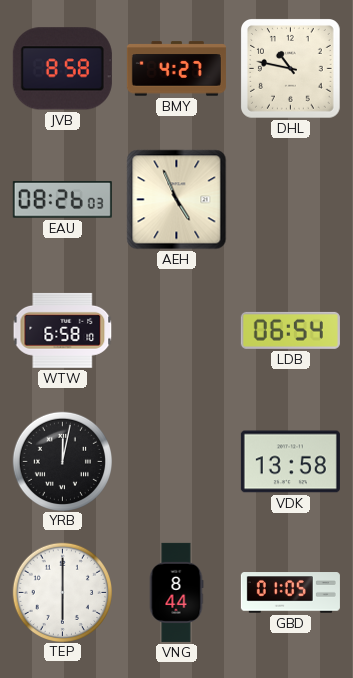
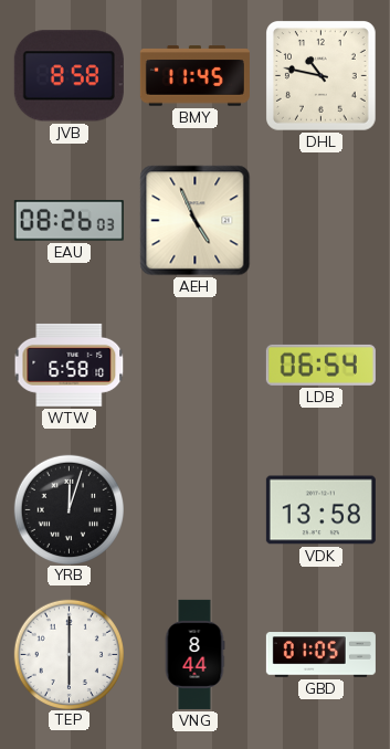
BMY: 4:27 -> 11:45 (194, 76)
YRB: 12:02 -> 12:03 (68, 509)
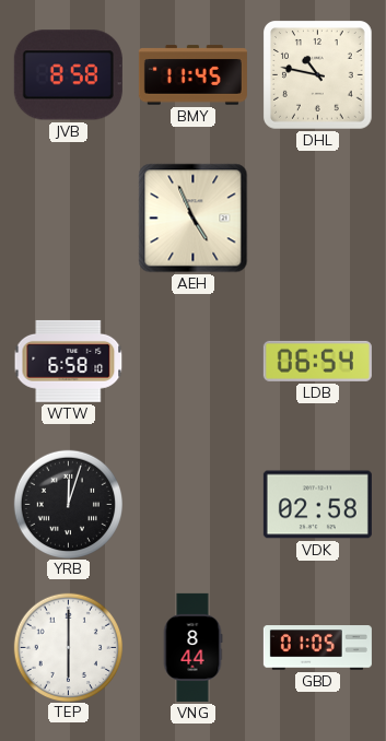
EAU: 08:26 -> none (68, 221)
VDK: 13:58 -> 02:58 (317, 505)
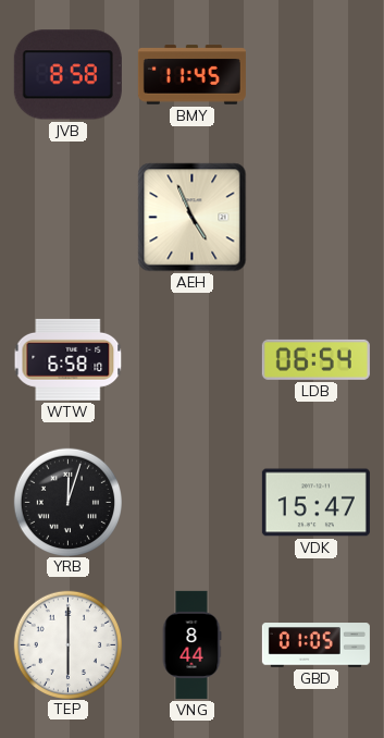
DHL: 10:47 -> none (318, 75)
VDK: 02:58 -> 15:47 (315, 503)
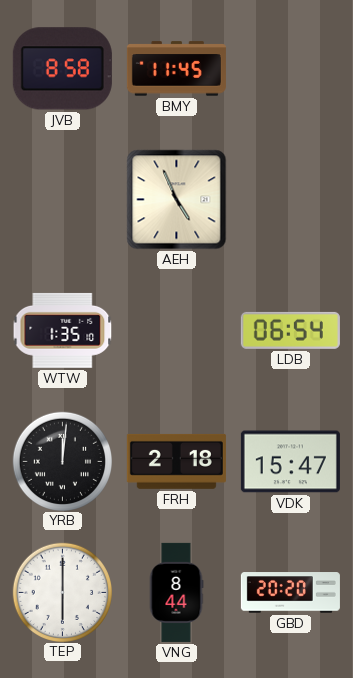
WTW: 6:58 -> 1:35 (63, 330)
YRB: 12:03 -> 12:01 (62, 461)
FRH: none -> 2:18 (176, 461)
GBD: 01:05 -> 20:20 (290, 593)
